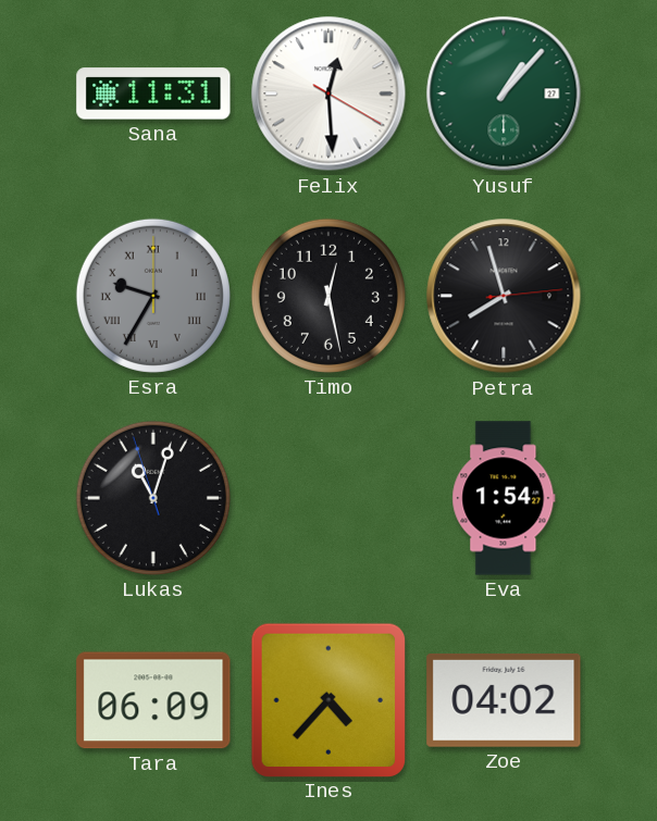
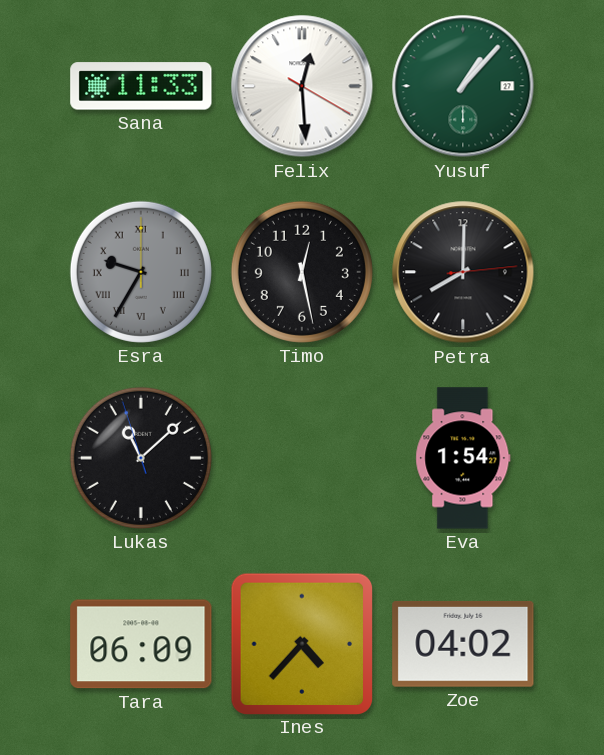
Sana: 11:31 -> 11:33 (141, 86)
Petra: 7:57 -> 8:00 (463, 272)
Lukas: 11:02 -> 11:07 (141, 458)
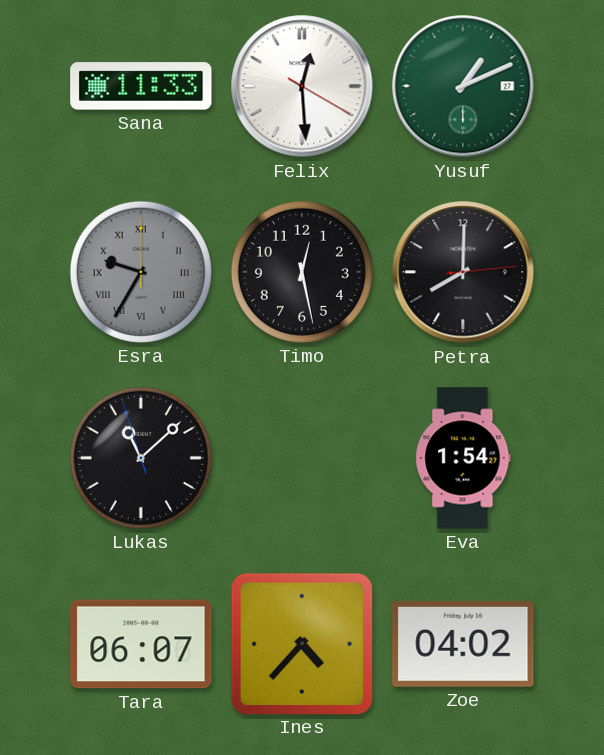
Yusuf: 1:07 -> 1:11 (463, 86)
Tara: 06:09 -> 06:07 (141, 644)
